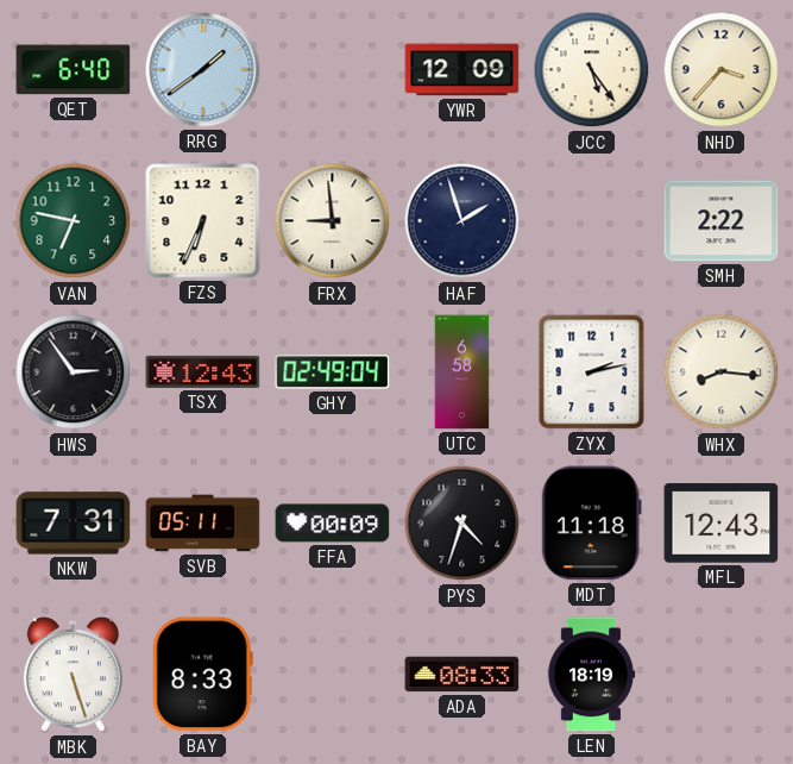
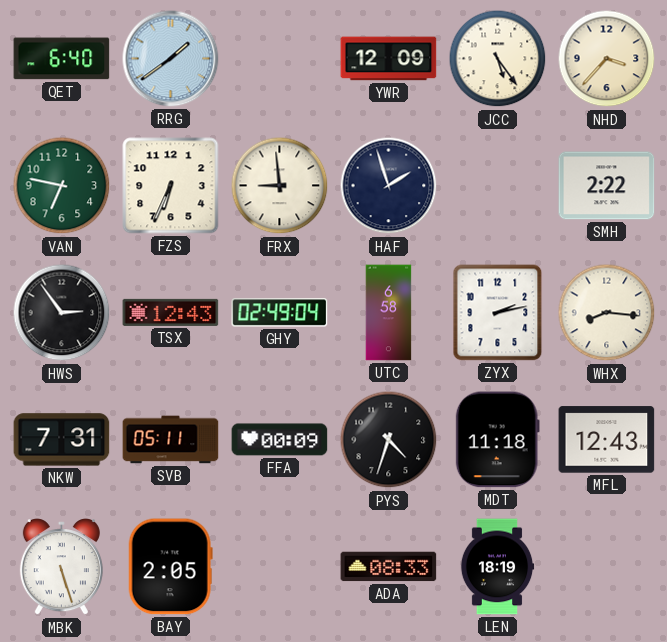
BAY: 8:33 -> 2:05 (170, 567)
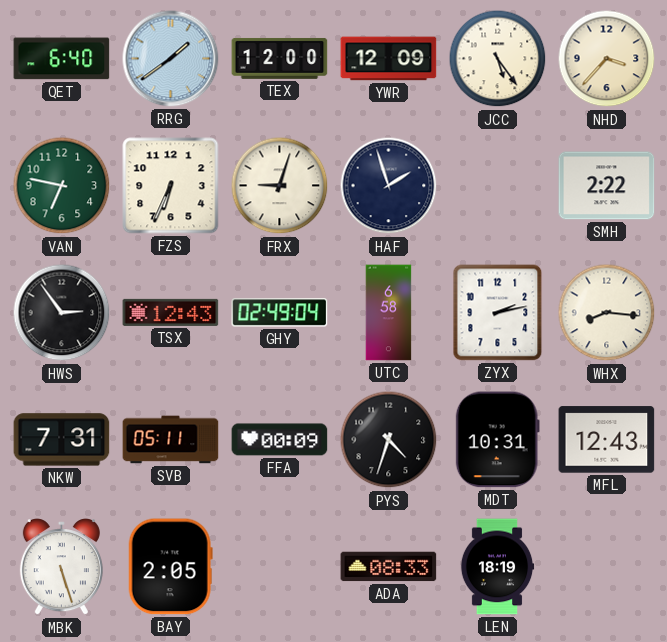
TEX: none -> 12:00 (280, 58)
FRX: 8:59 -> 9:03 (280, 186)
MDT: 11:18 -> 10:31 (497, 440)
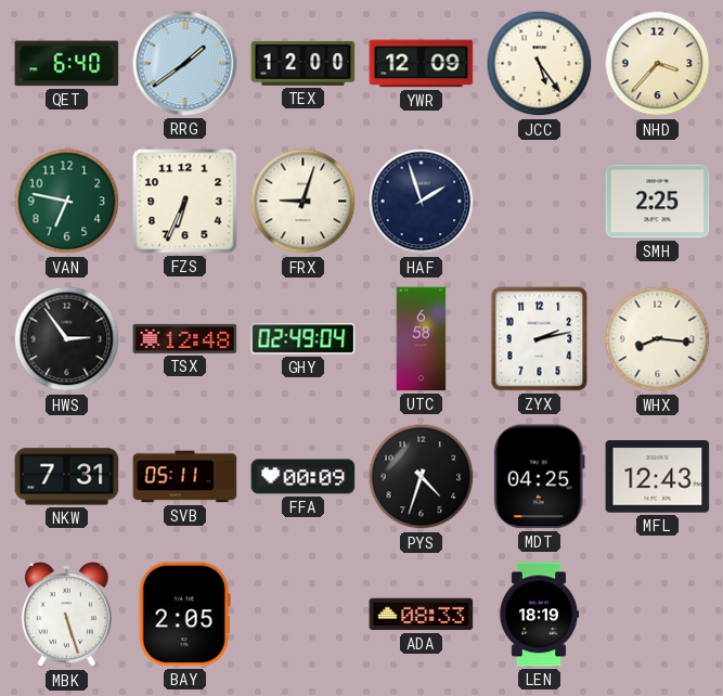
SMH: 2:22 -> 2:25 (658, 202)
TSX: 12:43 -> 12:48 (185, 338)
MDT: 10:31 -> 04:25 (539, 477)
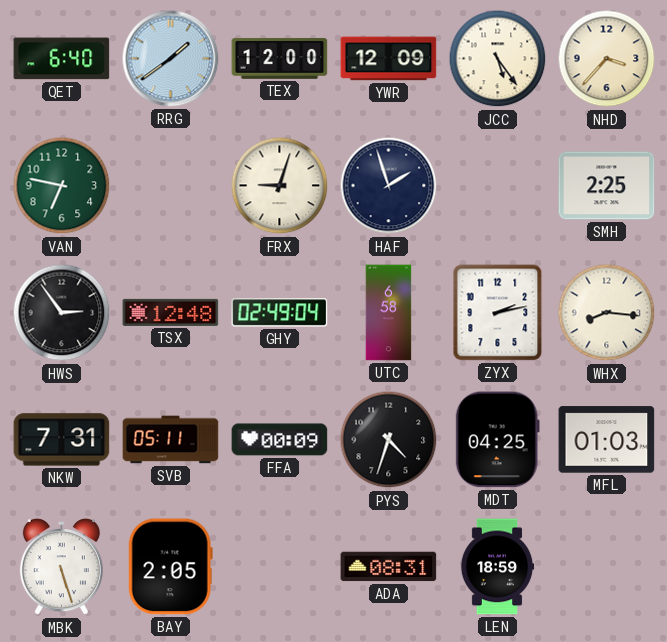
FZS: 6:34 -> none (185, 202)
MFL: 12:43 -> 01:03 (607, 440)
ADA: 08:33 -> 08:31 (389, 567)
LEN: 18:19 -> 18:59 (497, 567)
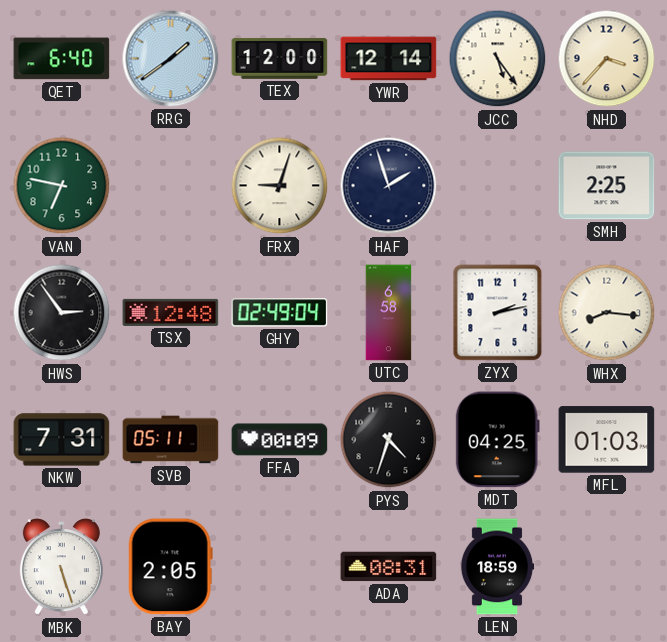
YWR: 12:09 -> 12:14 (389, 59)
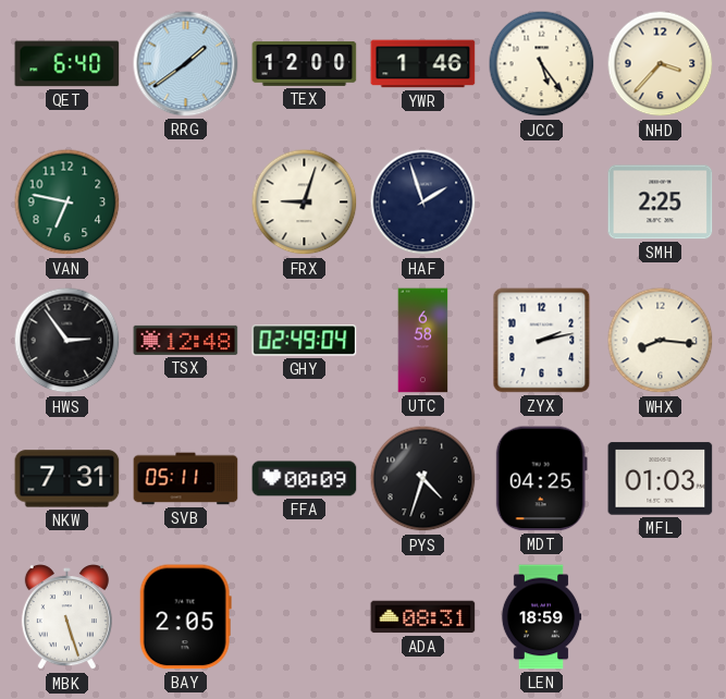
YWR: 12:14 -> 1:46 (423, 64)
